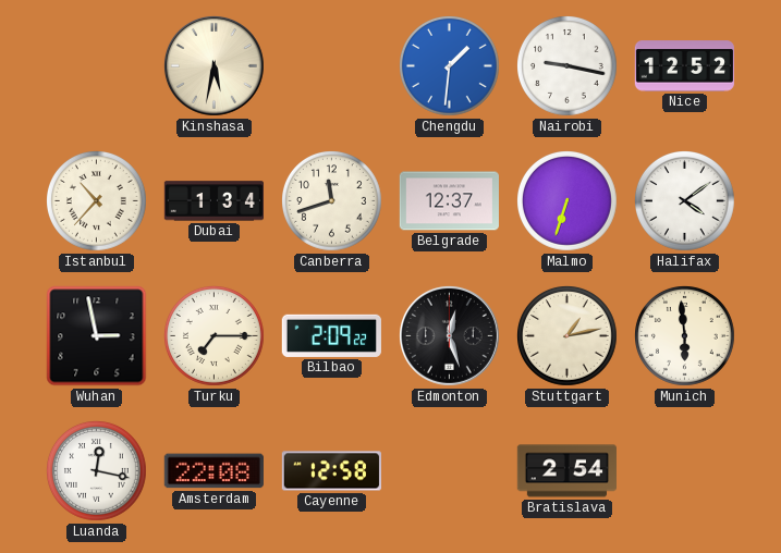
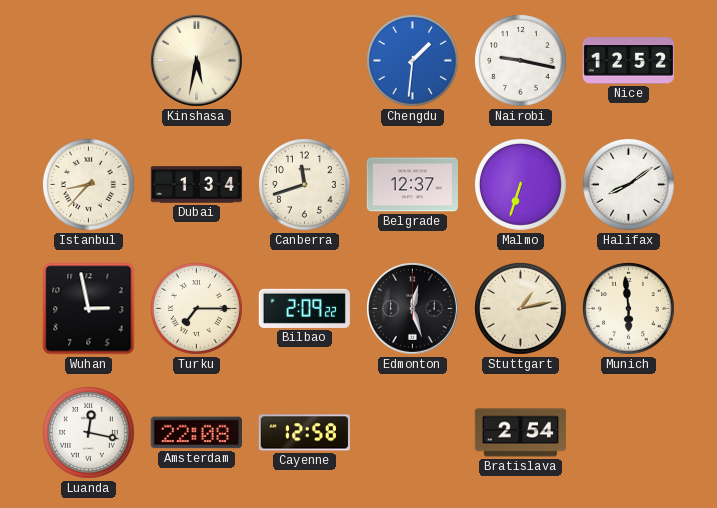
Istanbul: 10:37 -> 8:37 (89, 185)
Halifax: 4:09 -> 8:09 (629, 185)
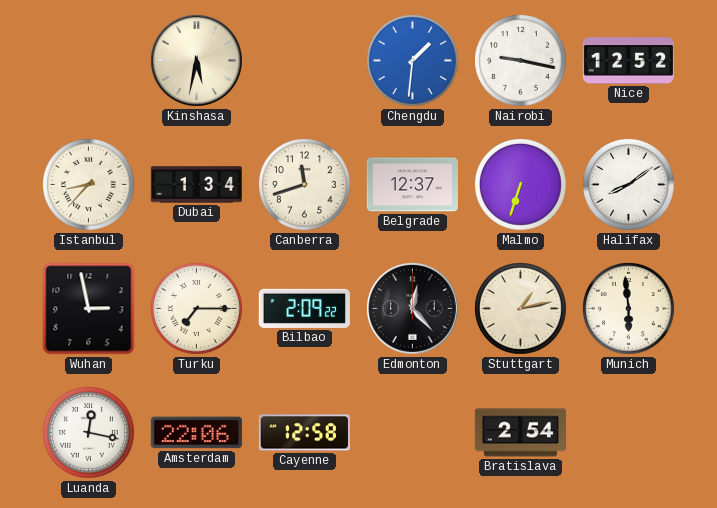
Edmonton: 12:27 -> 12:23 (412, 308)
Amsterdam: 22:08 -> 22:06 (196, 433)
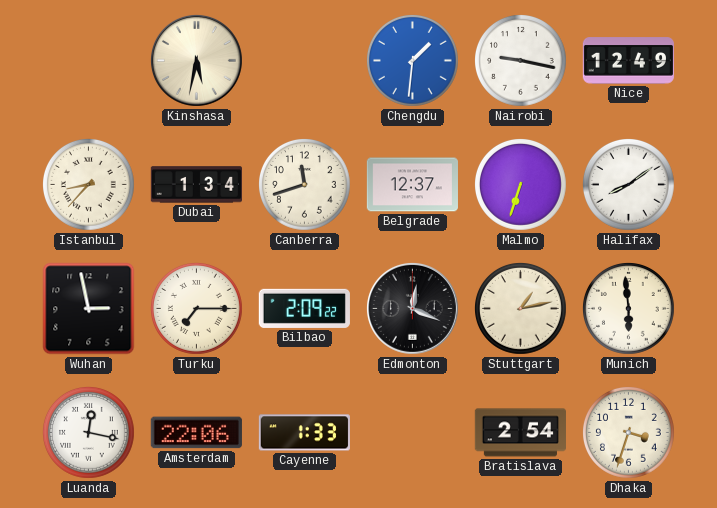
Nice: 12:52 -> 12:49 (628, 61)
Edmonton: 12:23 -> 12:19 (412, 308)
Cayenne: 12:58 -> 1:33 (304, 433)
Dhaka: none -> 3:33 (629, 433)
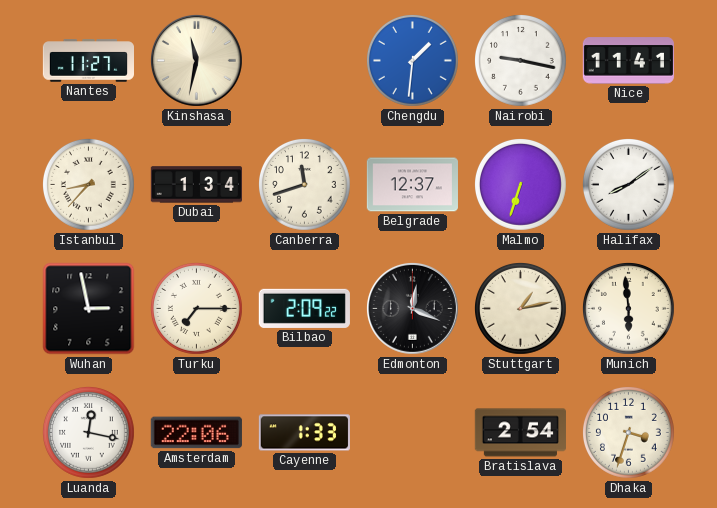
Nantes: none -> 11:27 (88, 61)
Kinshasa: 5:32 -> 11:32 (196, 60)
Nice: 12:49 -> 11:41 (628, 61)
